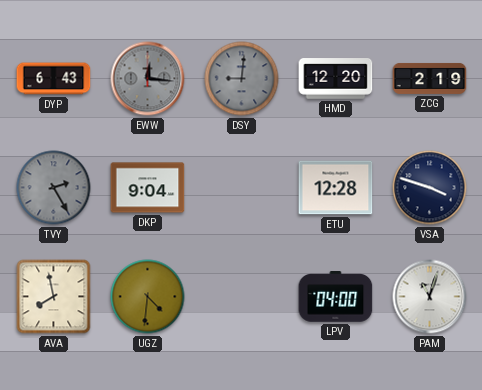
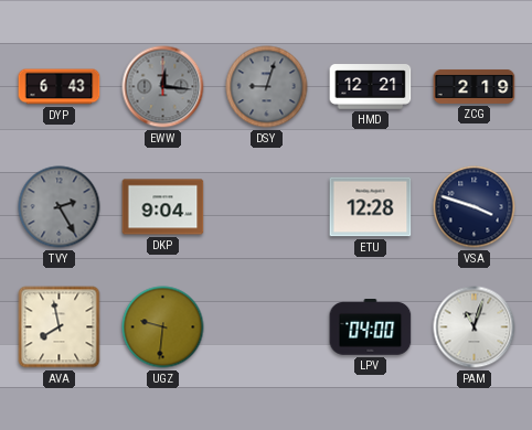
DSY: 9:01 -> 9:03 (267, 87)
HMD: 12:20 -> 12:21 (371, 87)
UGZ: 4:31 -> 9:31 (163, 327)
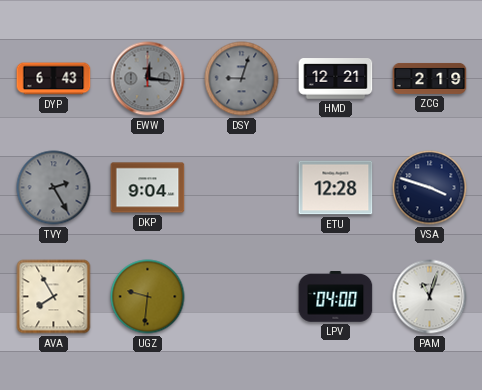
AVA: 7:58 -> 7:55 (54, 297)
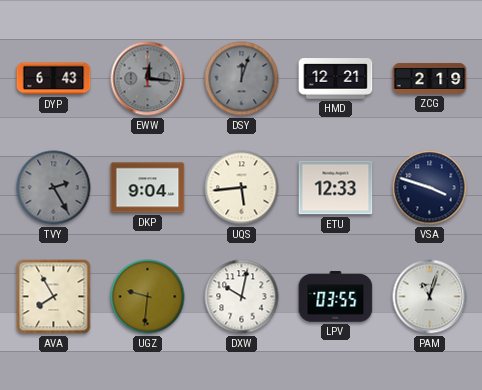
DSY: 9:03 -> 12:03 (242, 79)
UQS: none -> 5:44 (242, 188)
ETU: 12:28 -> 12:33 (336, 188)
DXW: none -> 10:02 (242, 297)
LPV: 04:00 -> 03:55 (336, 297)
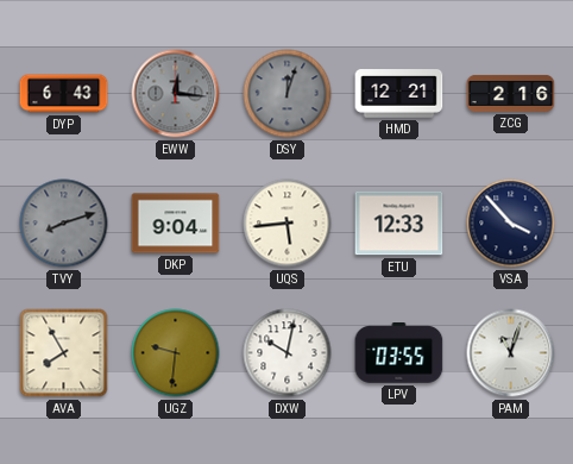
ZCG: 2:19 -> 2:16 (511, 93)
TVY: 2:25 -> 8:12 (64, 224)
VSA: 3:48 -> 3:53 (511, 224)
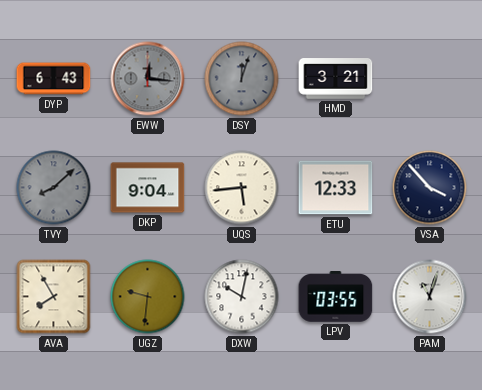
HMD: 12:21 -> 3:21 (336, 79)
ZCG: 2:16 -> none (511, 93)
TVY: 8:12 -> 8:08 (54, 188)
